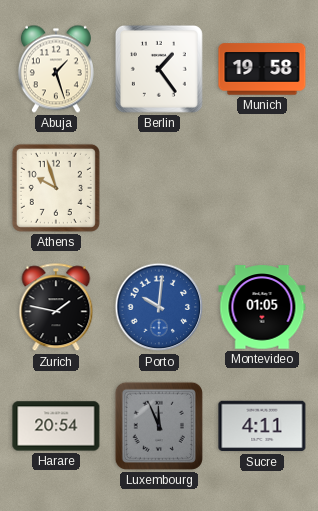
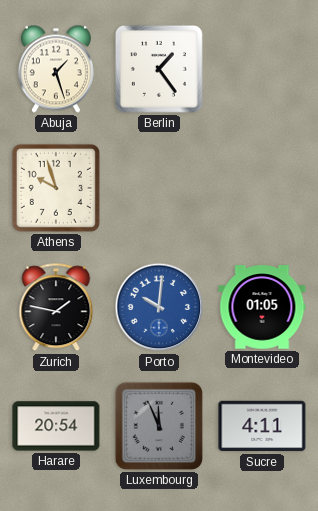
Munich: 19:58 -> none (262, 69)
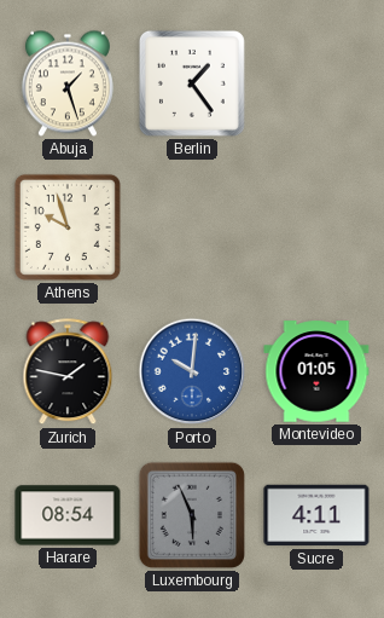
Harare: 20:54 -> 08:54 (68, 515)
Luxembourg: 11:56 -> 5:56 (192, 515)
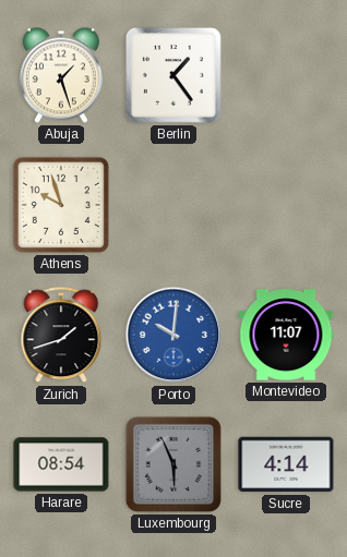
Zurich: 1:47 -> 1:42 (61, 336)
Montevideo: 01:05 -> 11:07 (286, 335)
Sucre: 4:11 -> 4:14 (286, 464)
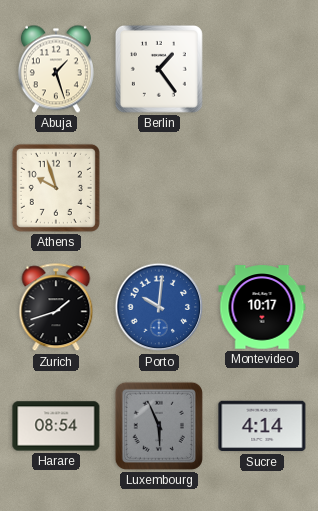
Montevideo: 11:07 -> 10:17 (262, 307)
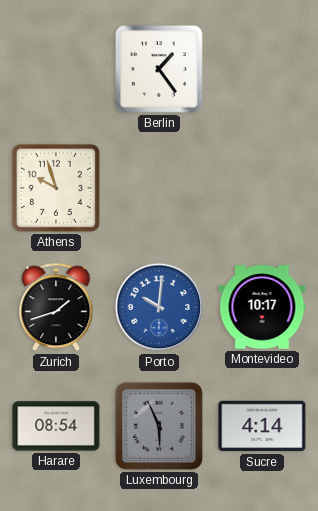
Abuja: 1:27 -> none (56, 69)
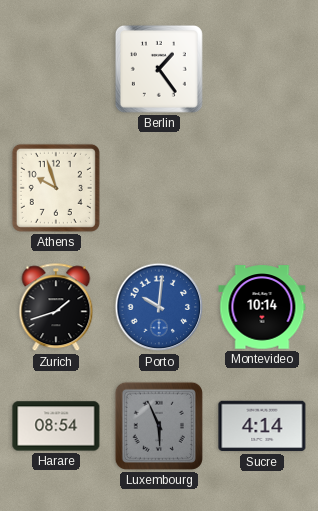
Montevideo: 10:17 -> 10:14 (262, 307)
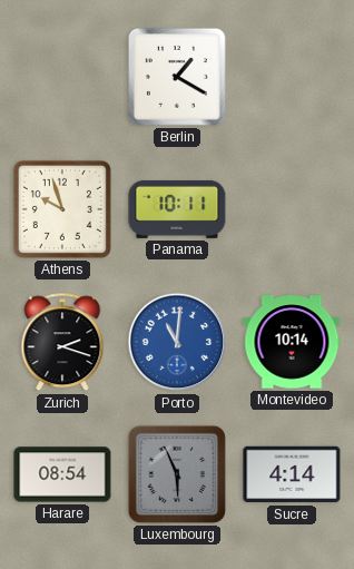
Berlin: 1:24 -> 1:20 (177, 77)
Panama: none -> 10:11 (177, 209)
Zurich: 1:42 -> 2:18 (62, 343)
Porto: 10:01 -> 11:01 (177, 342)
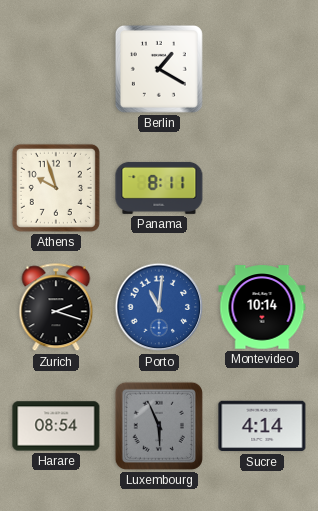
Panama: 10:11 -> 8:11 (159, 188)
